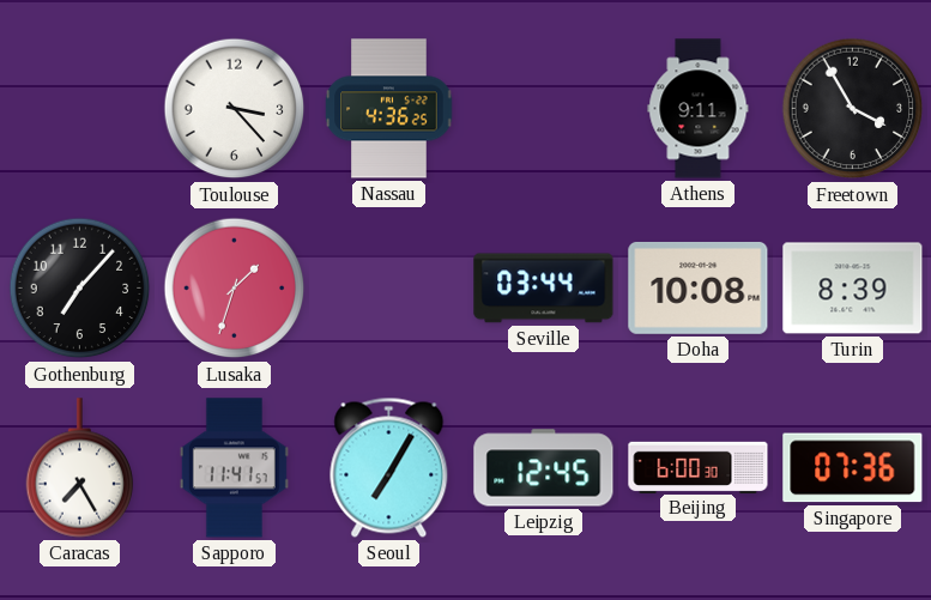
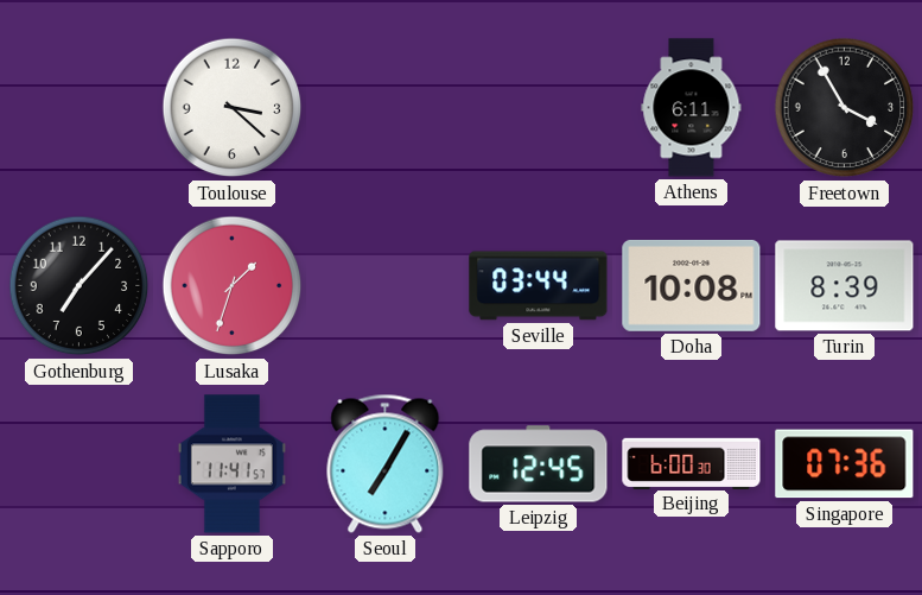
Toulouse: 3:23 -> 3:22 (233, 108)
Nassau: 4:36 -> none (389, 109)
Athens: 9:11 -> 6:11 (692, 108)
Caracas: 7:25 -> none (80, 468)
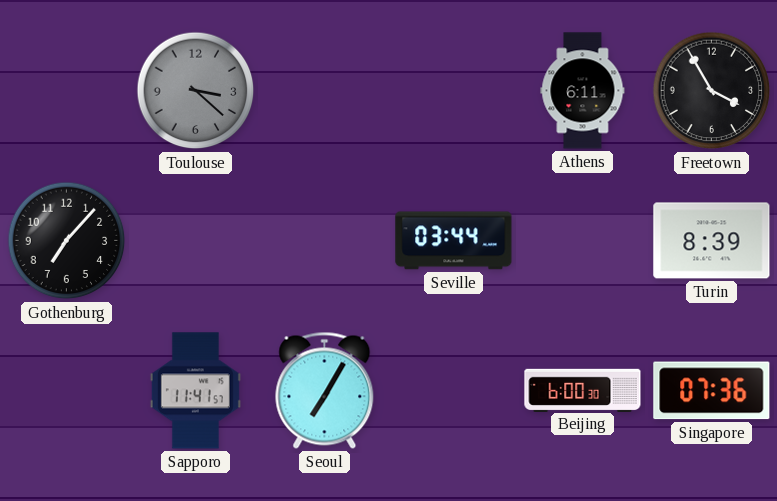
Toulouse dial: white -> grey (196, 91)
Lusaka: 1:33 -> none (233, 286)
Doha: 10:08 -> none (692, 285)
Leipzig: 12:45 -> none (539, 464)
